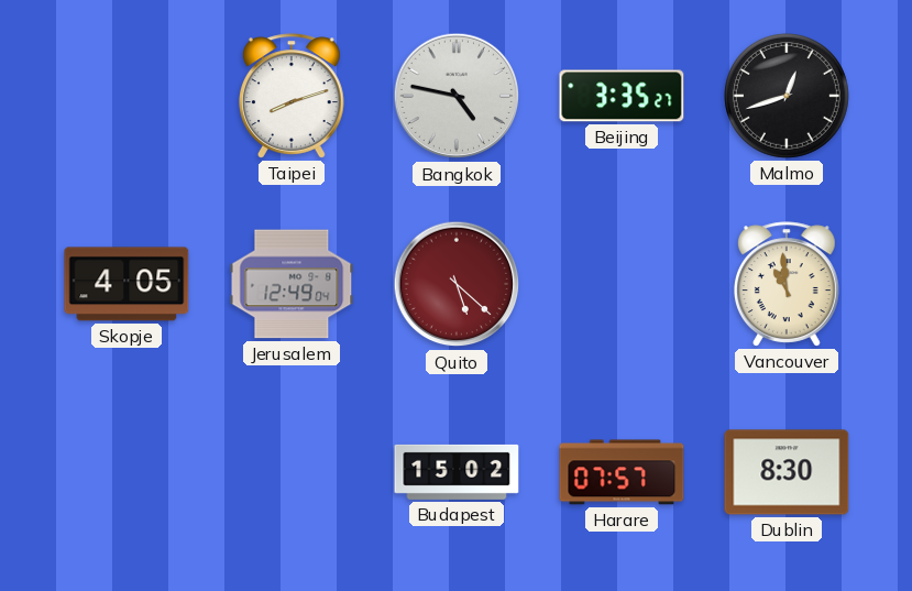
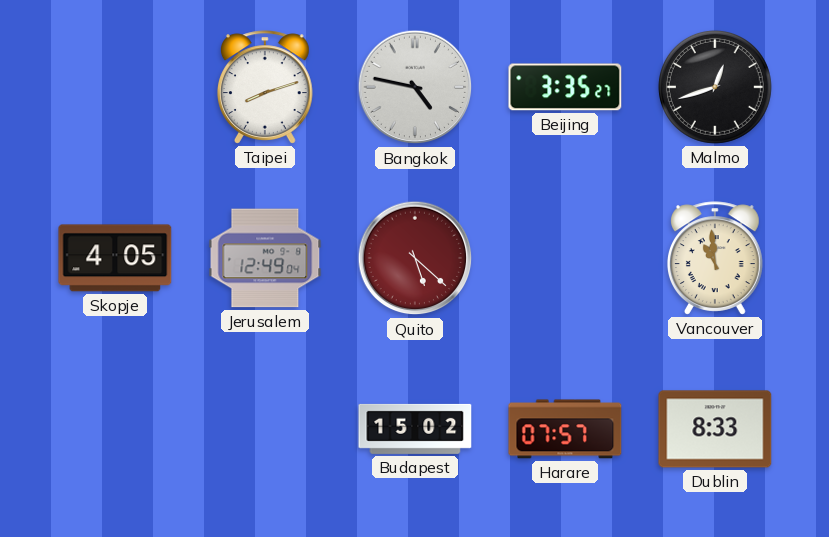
Dublin: 8:30 -> 8:33 (715, 429)
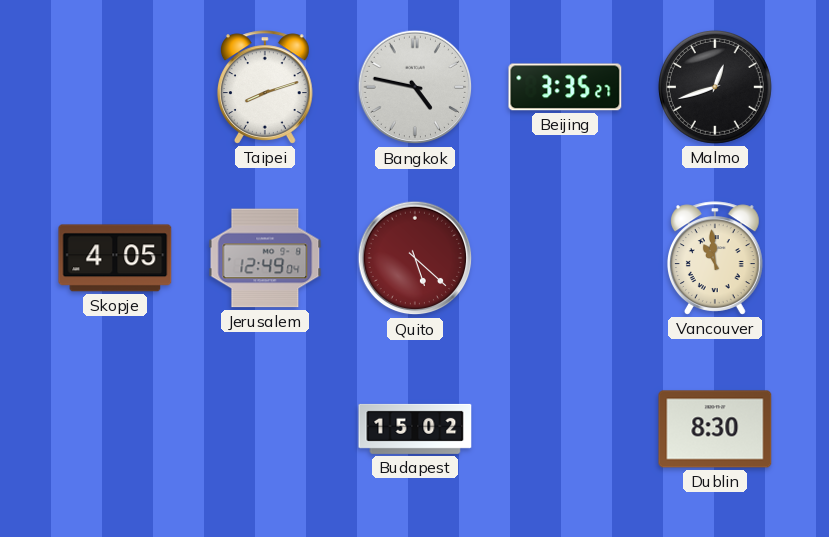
Harare: 07:57 -> none (565, 429)
Dublin: 8:33 -> 8:30 (715, 429)
